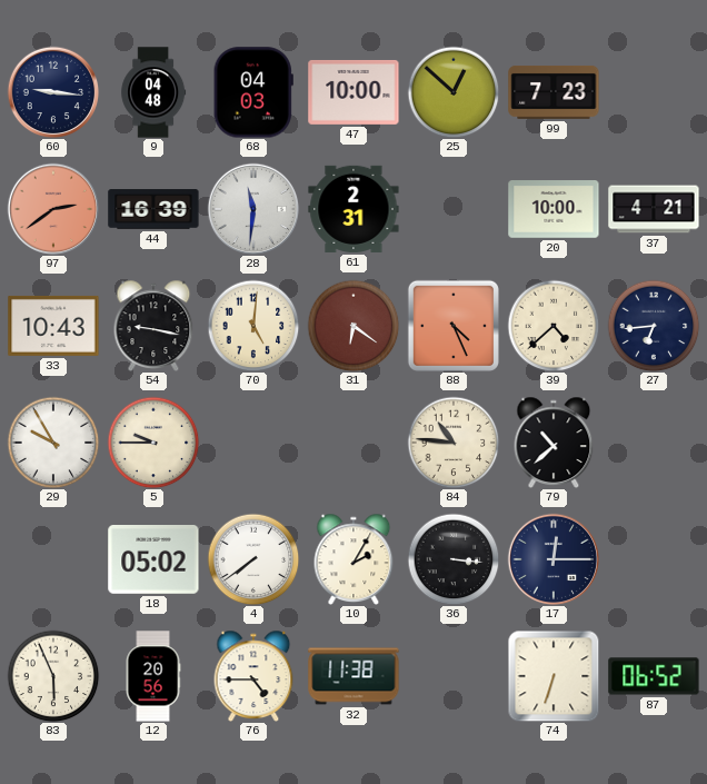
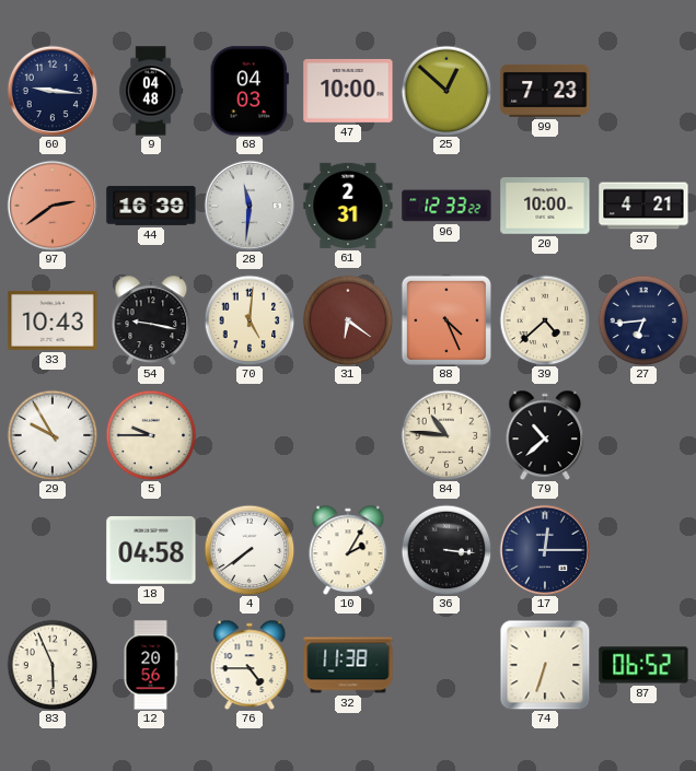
96: none -> 12:33 (446, 206)
18: 05:02 -> 04:58 (151, 551)
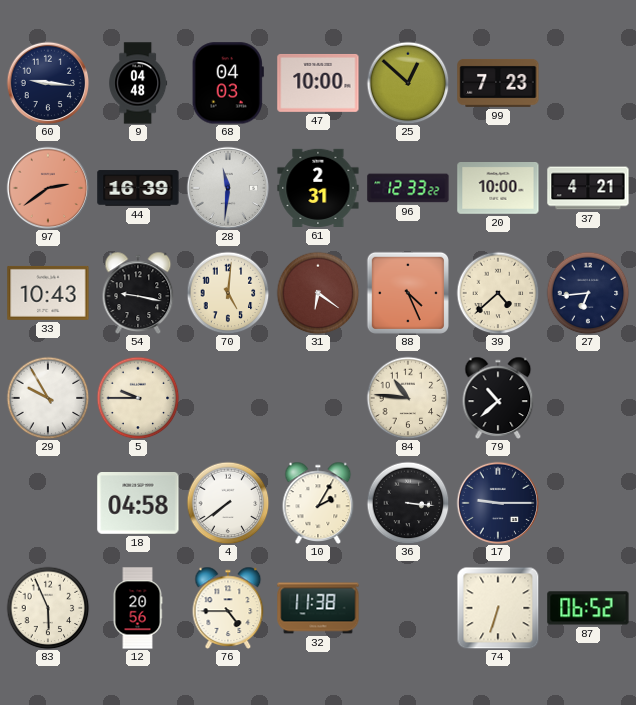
17: 12:15 -> 9:15 (498, 503)
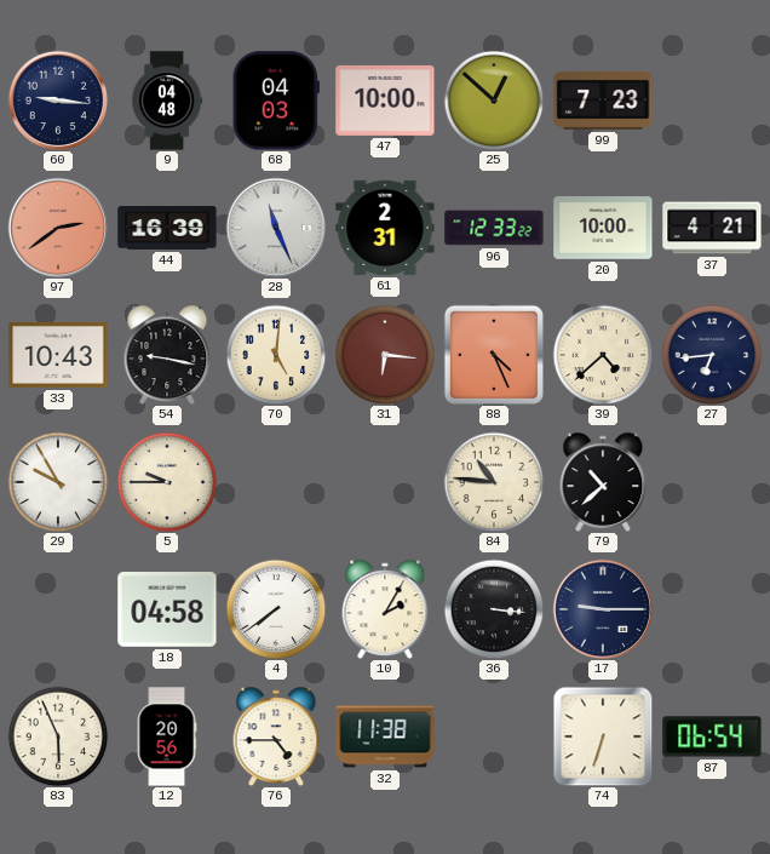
28: 11:31 -> 11:26 (276, 228)
31: 6:21 -> 6:16 (385, 355)
87: 06:52 -> 06:54 (712, 736)
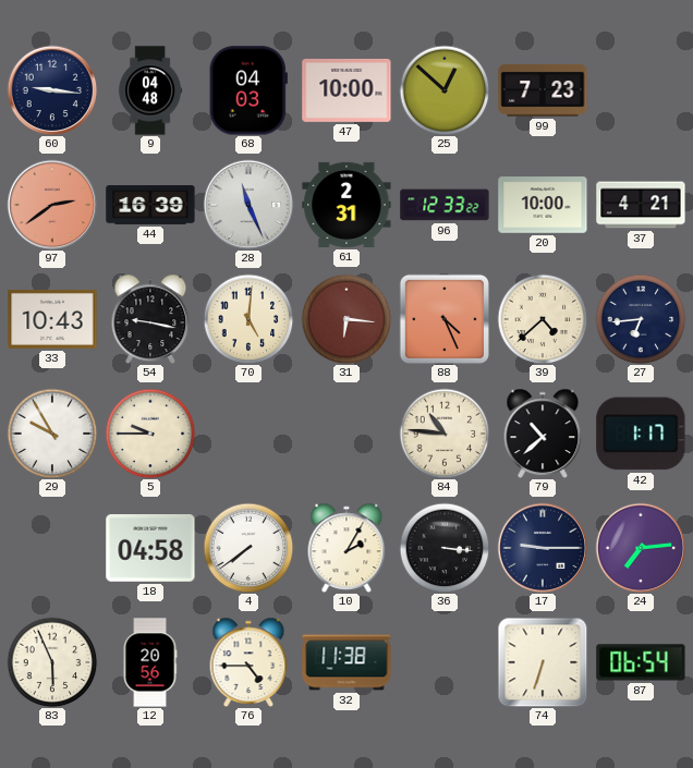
42: none -> 1:17 (641, 434)
24: none -> 7:14 (641, 548)
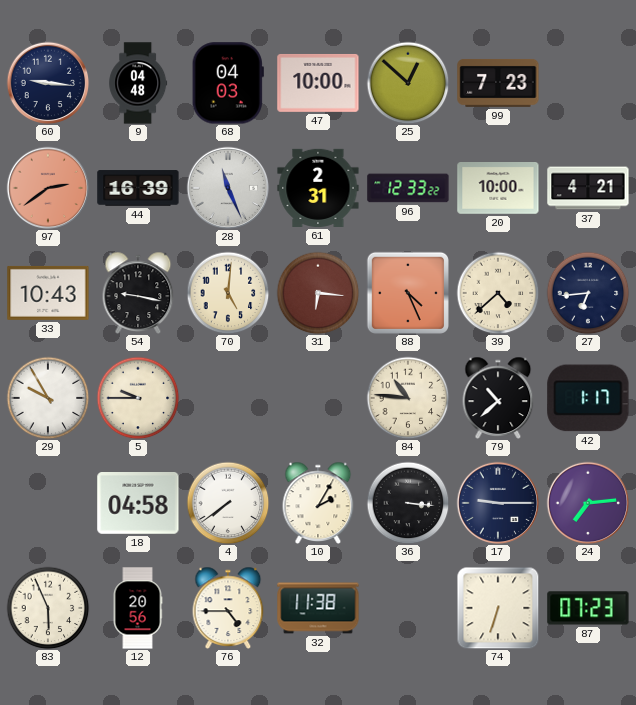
87: 06:54 -> 07:23 (588, 608)
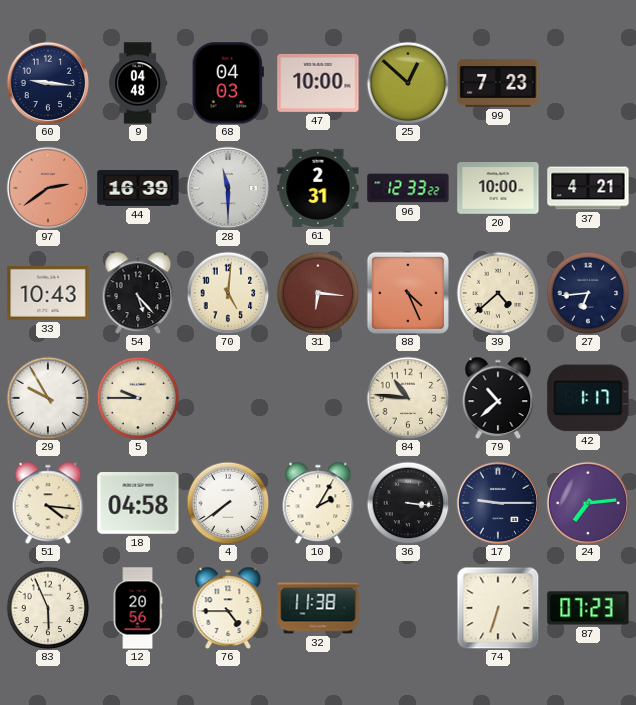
28: 11:26 -> 11:30 (228, 188)
54: 9:17 -> 5:23 (138, 293)
51: none -> 4:16 (48, 503)
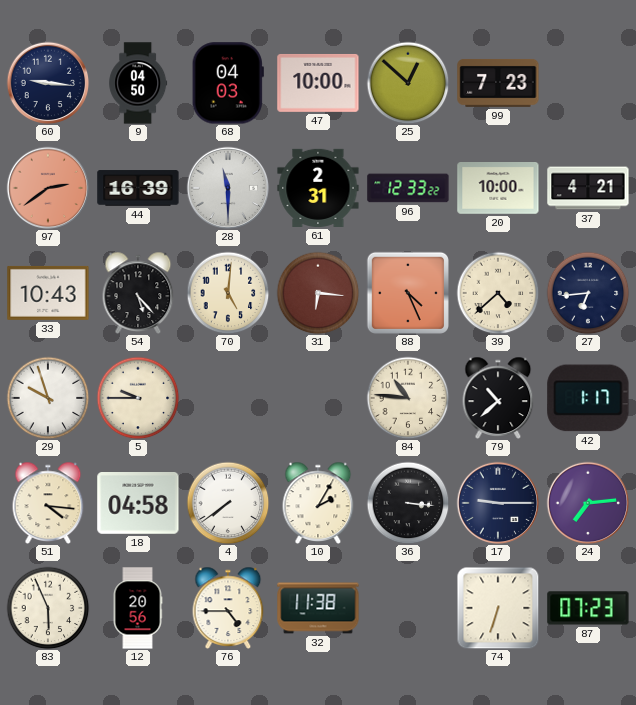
9: 04:48 -> 04:50 (138, 83)
29: 9:55 -> 9:57 (48, 398)
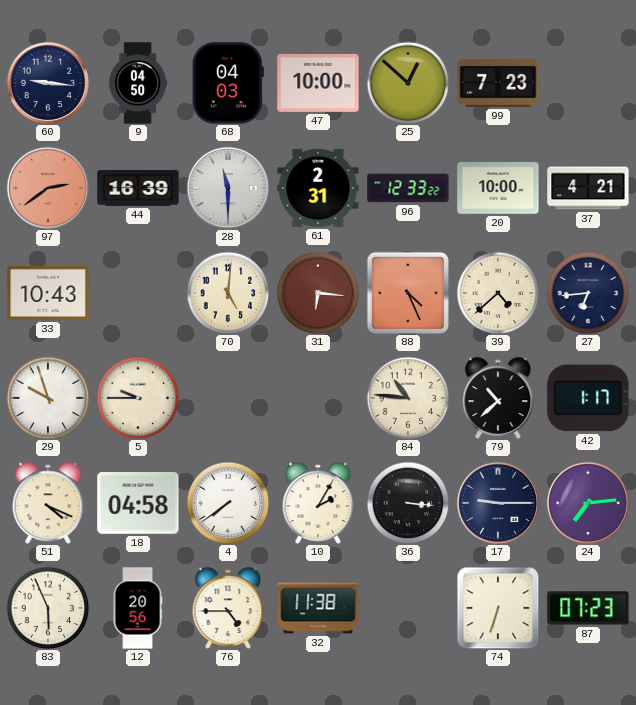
54: 5:23 -> none (138, 293)
51: 4:16 -> 4:19 (48, 503)
